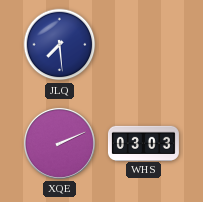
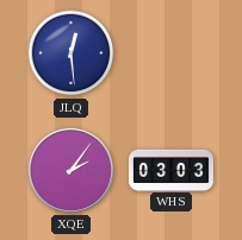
JLQ: 7:29 -> 12:29 (72, 53)
XQE: 2:11 -> 2:06 (70, 170)
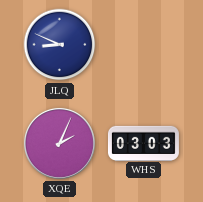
JLQ: 12:29 -> 8:49 (60, 45)
XQE: 2:06 -> 2:04 (59, 143)
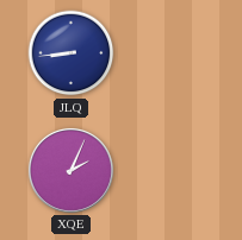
JLQ: 8:49 -> 8:44 (72, 53)
WHS: 03:03 -> none (143, 143)
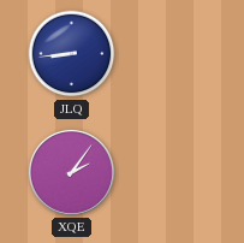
XQE: 2:04 -> 2:06 (71, 172)
